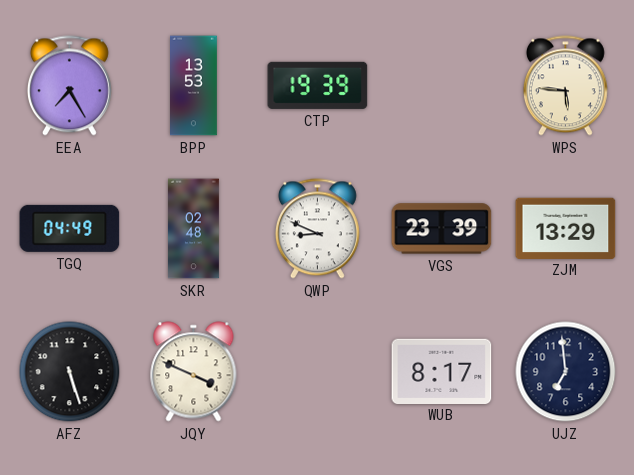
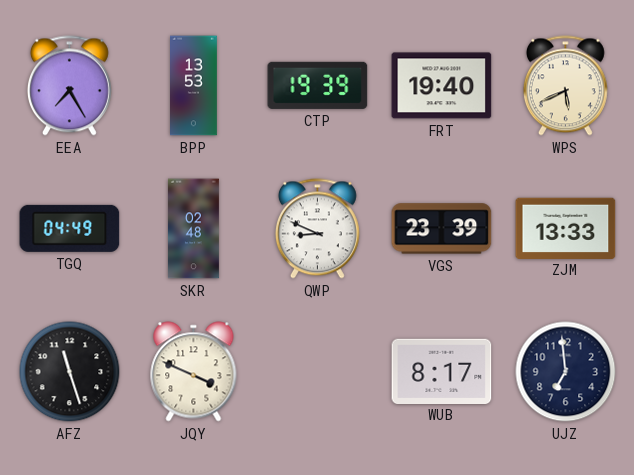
FRT: none -> 19:40 (442, 86)
WPS: 5:46 -> 5:41 (565, 86)
ZJM: 13:29 -> 13:33 (566, 228)
AFZ: 5:27 -> 11:27 (70, 372)
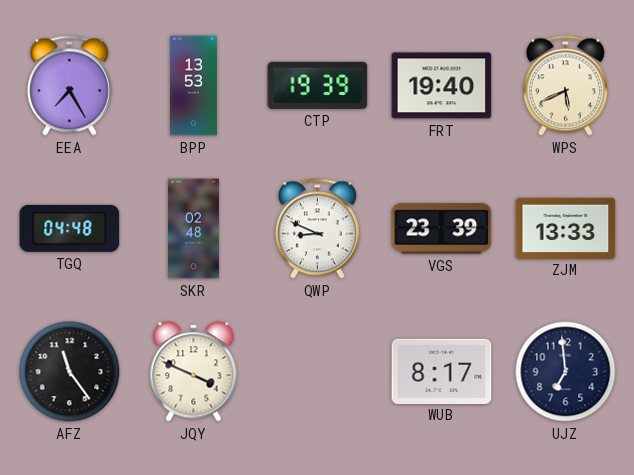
TGQ: 04:49 -> 04:48 (70, 228)
AFZ: 11:27 -> 11:24 (70, 372)
